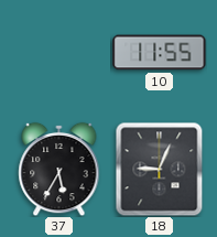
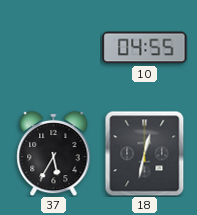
10: 11:55 -> 04:55 (145, 48)
18: 9:04 -> 12:32 (145, 153)
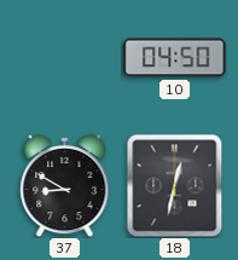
10: 04:55 -> 04:50 (175, 58)
37: 5:35 -> 8:50 (65, 185)
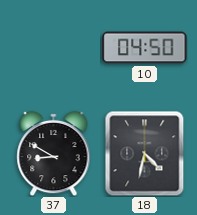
18: 12:32 -> 4:32 (145, 153)
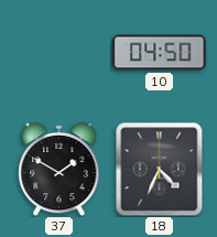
37: 8:50 -> 1:50 (59, 169)
18: 4:32 -> 4:34 (160, 169)
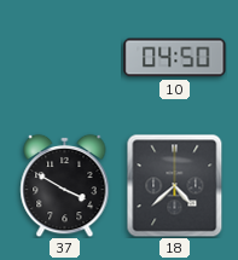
37: 1:50 -> 3:50 (65, 185)
18: 4:34 -> 4:38 (175, 185)
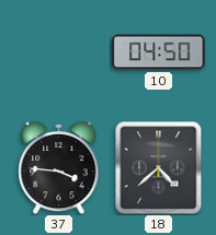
37: 3:50 -> 3:46 (59, 167)
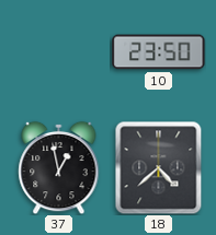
10: 04:50 -> 23:50 (159, 52)
37: 3:46 -> 12:58 (59, 167)
